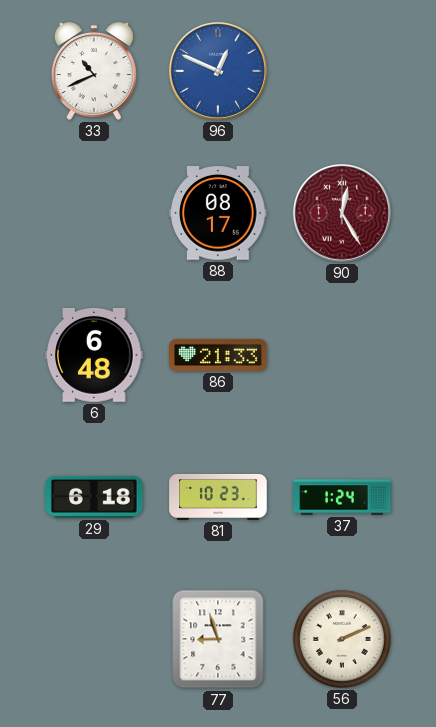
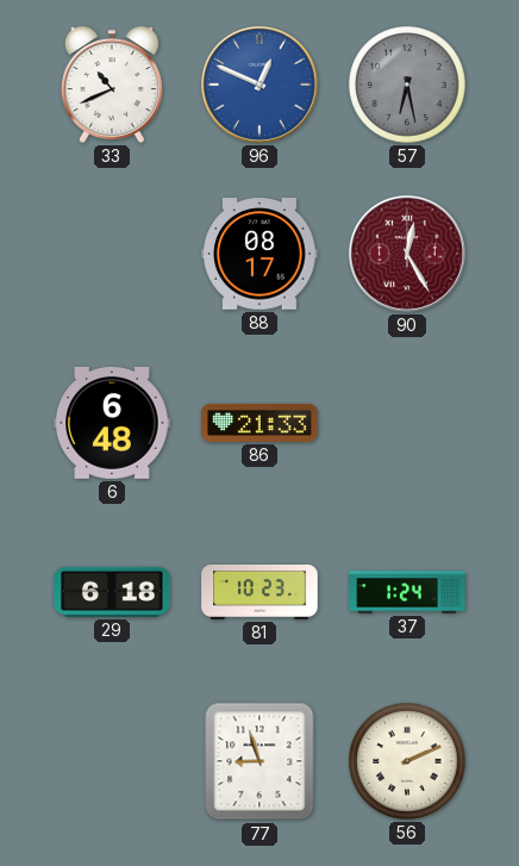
57: none -> 6:28 (407, 85)
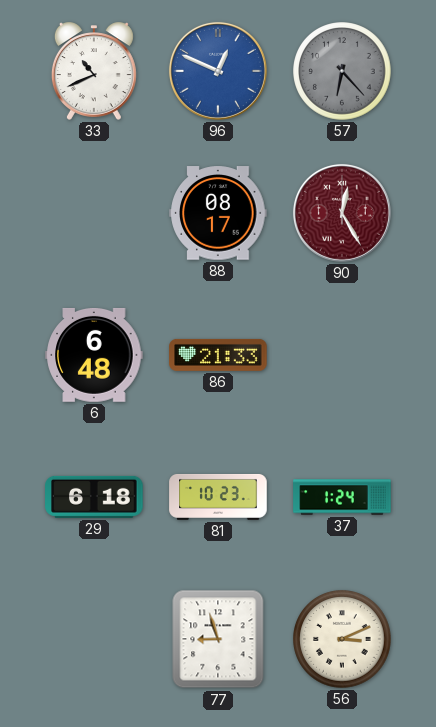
57: 6:28 -> 6:23 (342, 71)
56: 2:11 -> 3:11 (342, 639)
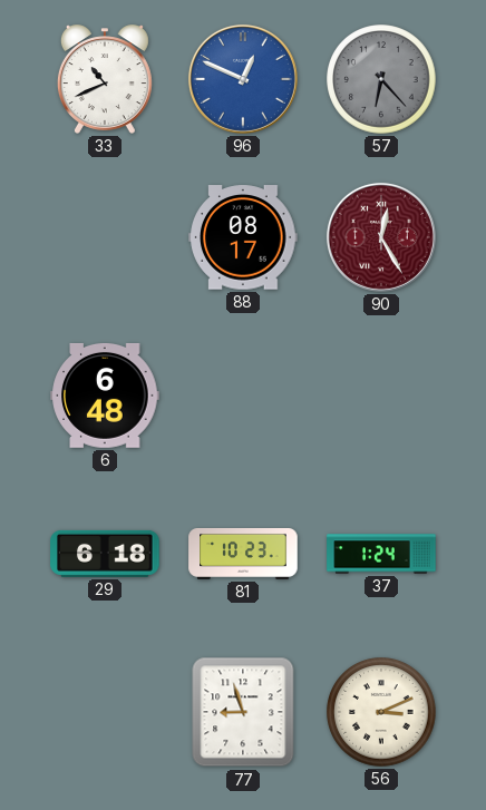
86: 21:33 -> none (218, 355)
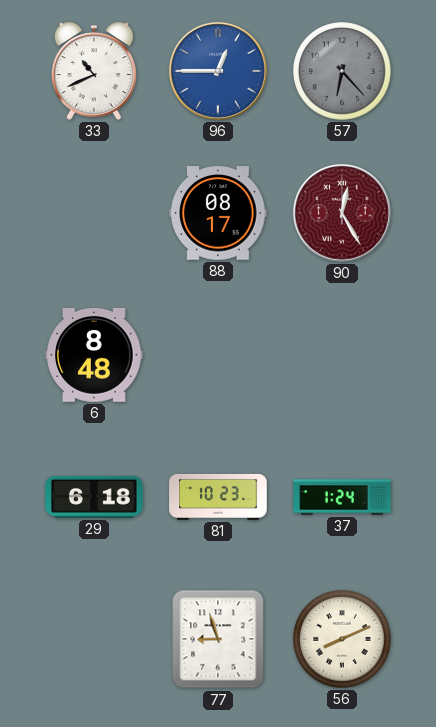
96: 12:49 -> 12:45 (218, 71)
6: 6:48 -> 8:48 (94, 355)
56: 3:11 -> 8:11 (342, 639)
